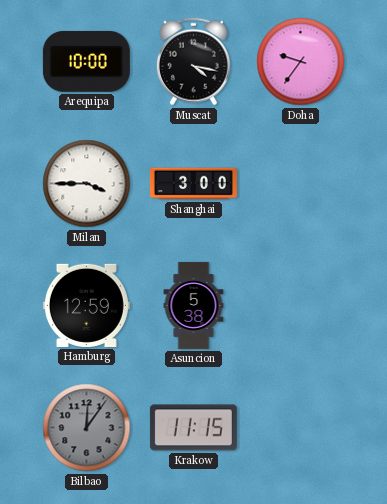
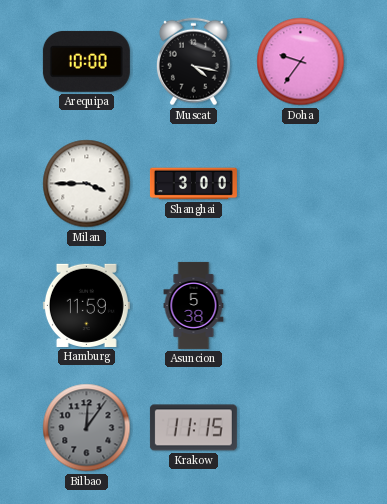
Hamburg: 12:59 -> 11:59 (86, 305)
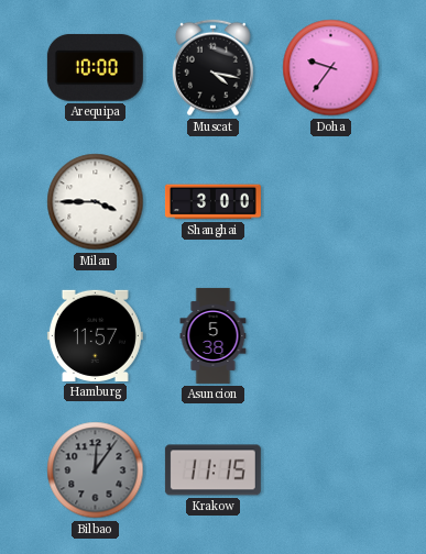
Hamburg: 11:59 -> 11:57 (95, 335)
